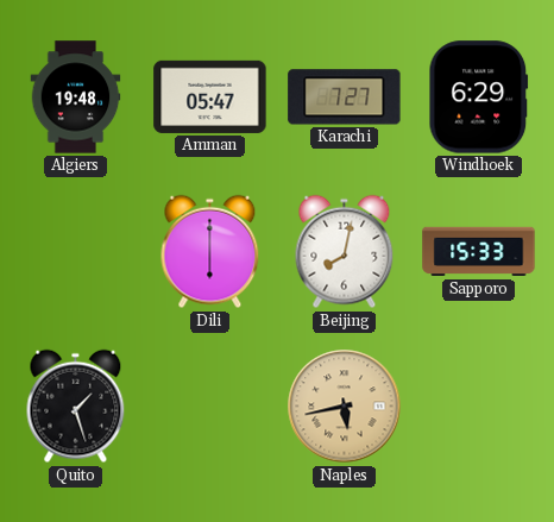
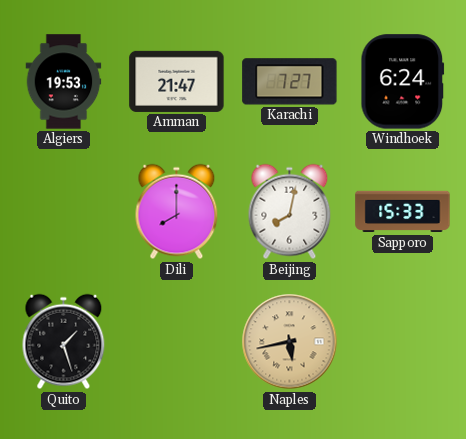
Algiers: 19:48 -> 19:53 (64, 82)
Amman: 05:47 -> 21:47 (177, 81)
Windhoek: 6:29 -> 6:24 (403, 82)
Dili: 6:00 -> 8:00 (177, 212)
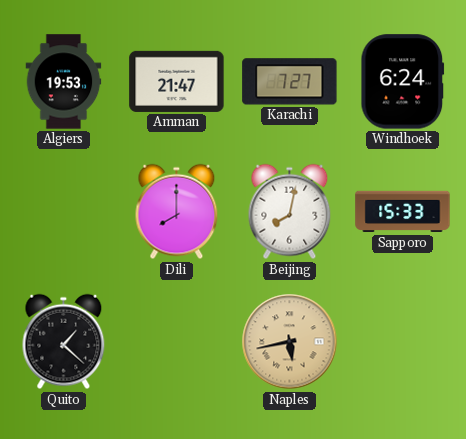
Quito: 1:27 -> 1:22 (64, 342)
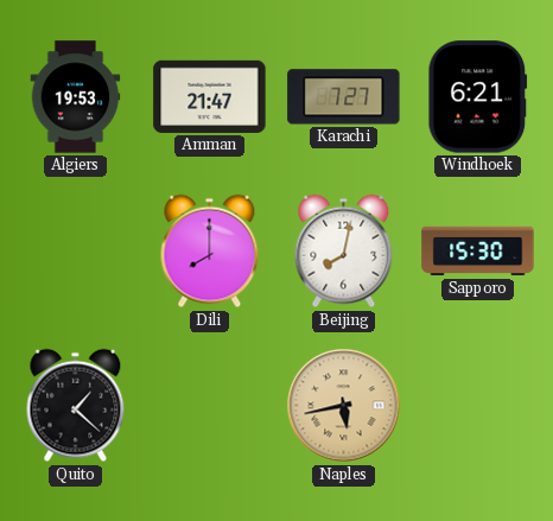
Windhoek: 6:24 -> 6:21 (478, 97)
Sapporo: 15:33 -> 15:30 (478, 252)
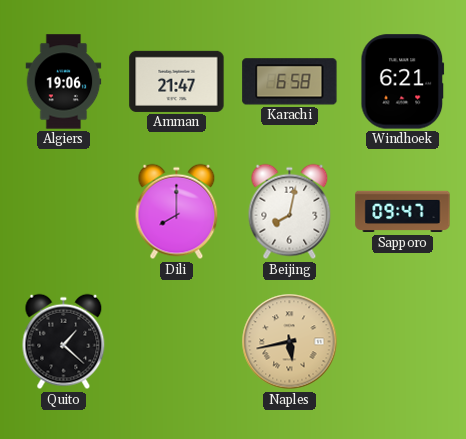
Algiers: 19:53 -> 19:06 (64, 82)
Karachi: 7:27 -> 6:58 (290, 82)
Sapporo: 15:30 -> 09:47 (403, 212)
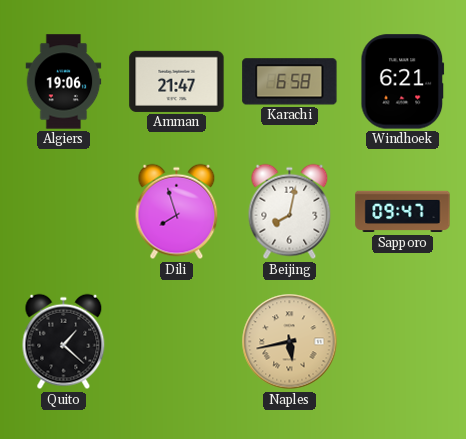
Dili: 8:00 -> 7:57 (177, 212)
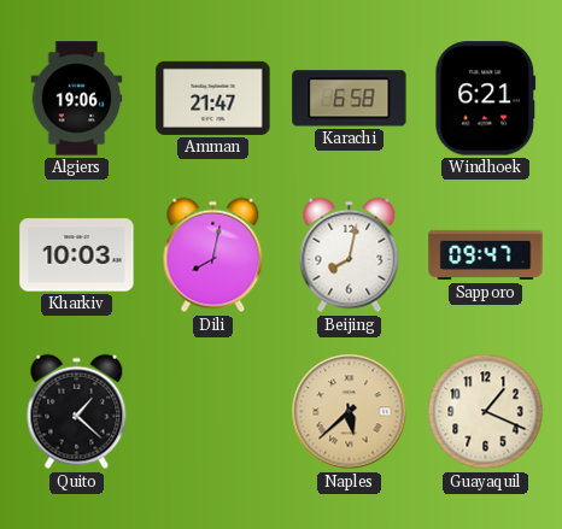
Kharkiv: none -> 10:03 (77, 255)
Dili: 7:57 -> 8:02 (213, 255)
Naples: 5:43 -> 5:38 (350, 412)
Guayaquil: none -> 1:19 (486, 412)
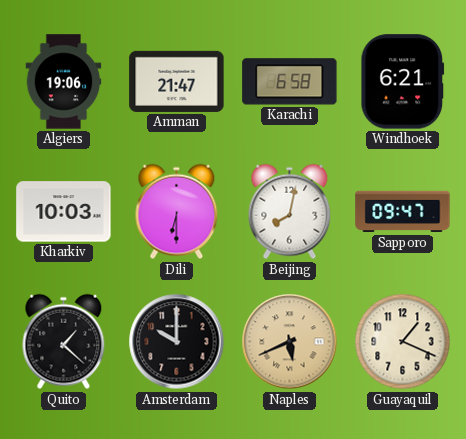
Dili: 8:02 -> 6:30 (177, 212)
Amsterdam: none -> 10:00 (177, 342)
Naples: 5:38 -> 5:41 (290, 342)
